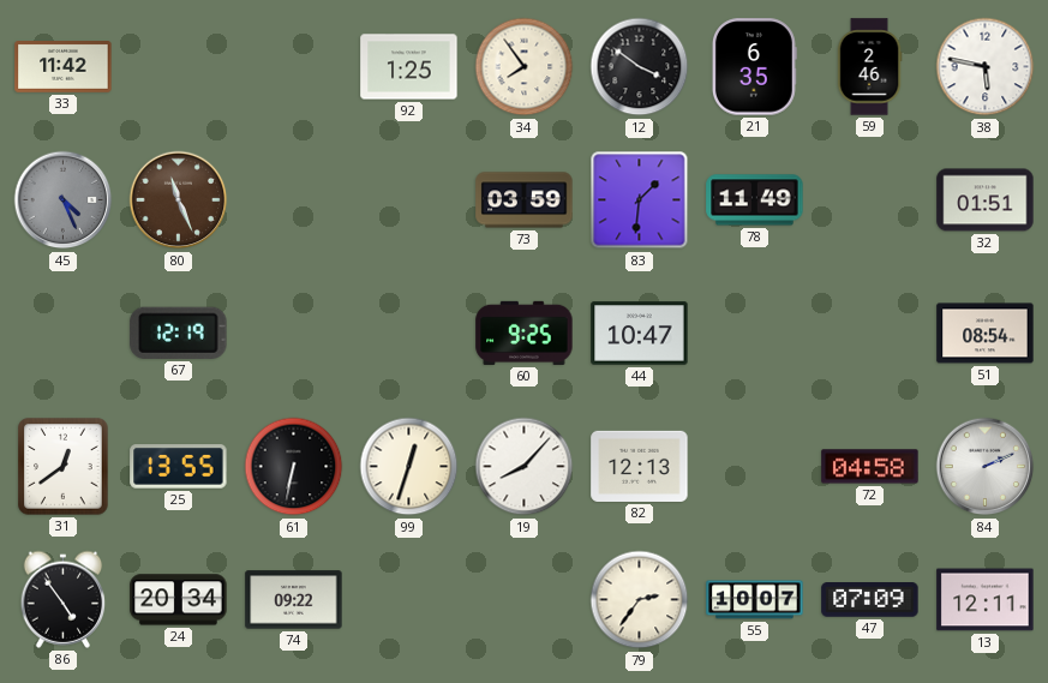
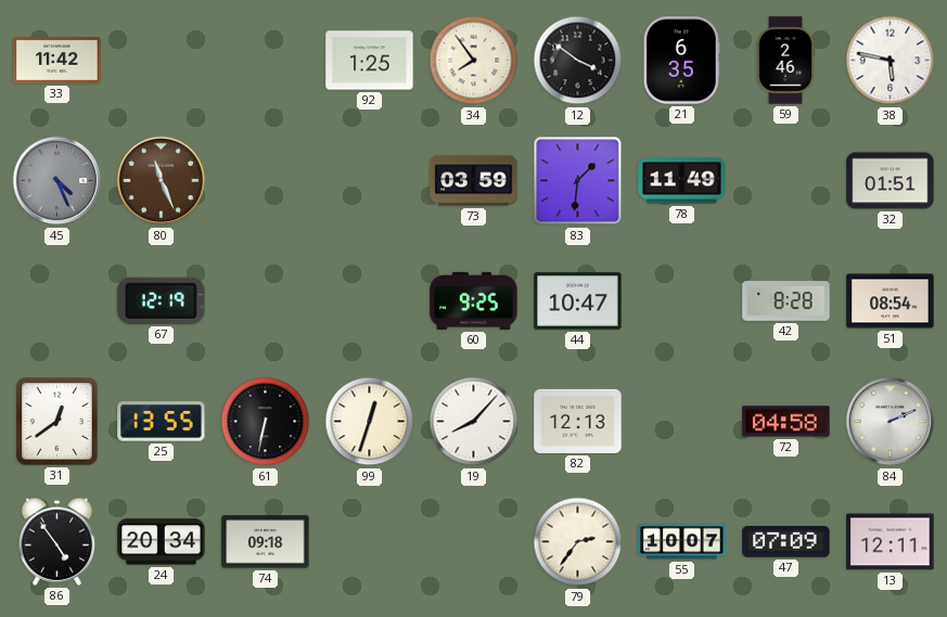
42: none -> 8:28 (786, 301)
74: 09:22 -> 09:18 (266, 542)
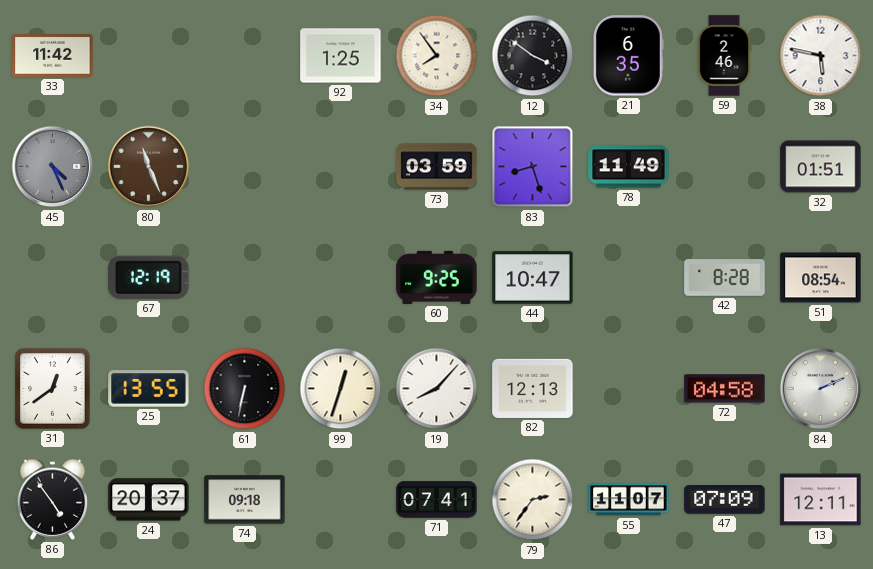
83: 1:31 -> 8:27 (533, 167)
24: 20:34 -> 20:37 (149, 500)
71: none -> 07:41 (437, 500)
55: 10:07 -> 11:07 (629, 500)
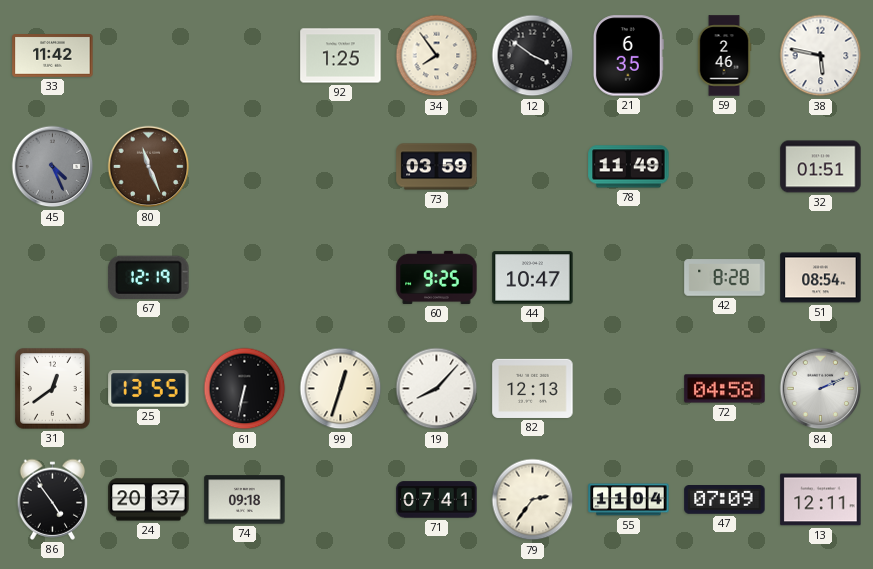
83: 8:27 -> none (533, 167)
55: 11:07 -> 11:04 (629, 500)
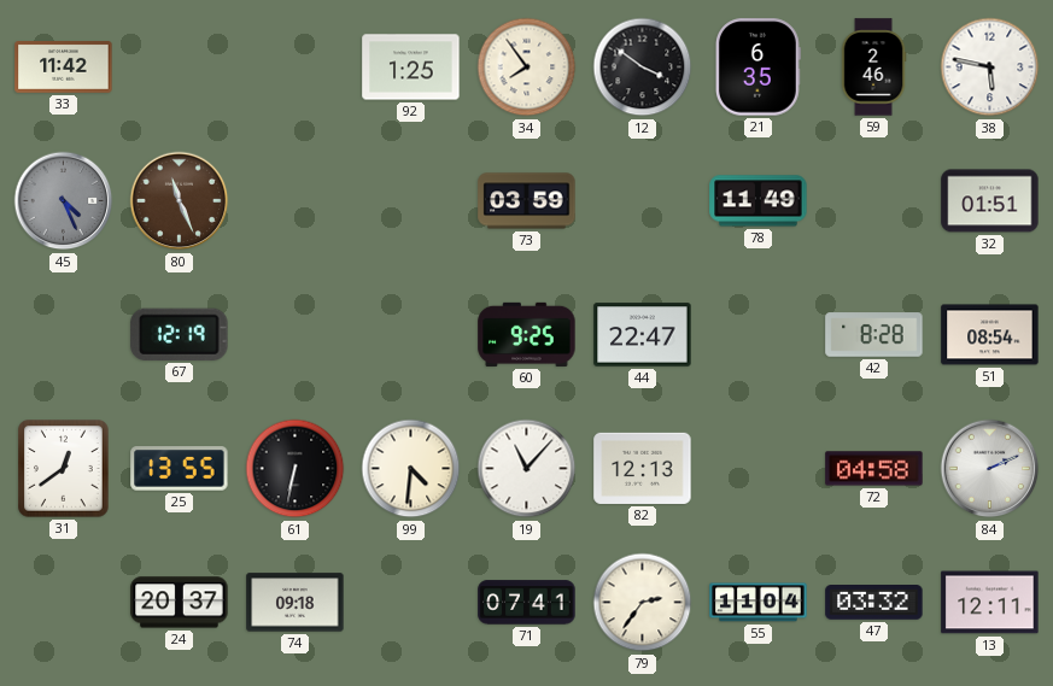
44: 10:47 -> 22:47 (643, 335)
99: 12:33 -> 4:31 (411, 469)
19: 8:07 -> 11:07 (527, 469)
86: 4:54 -> none (53, 499)
47: 07:09 -> 03:32 (874, 603)
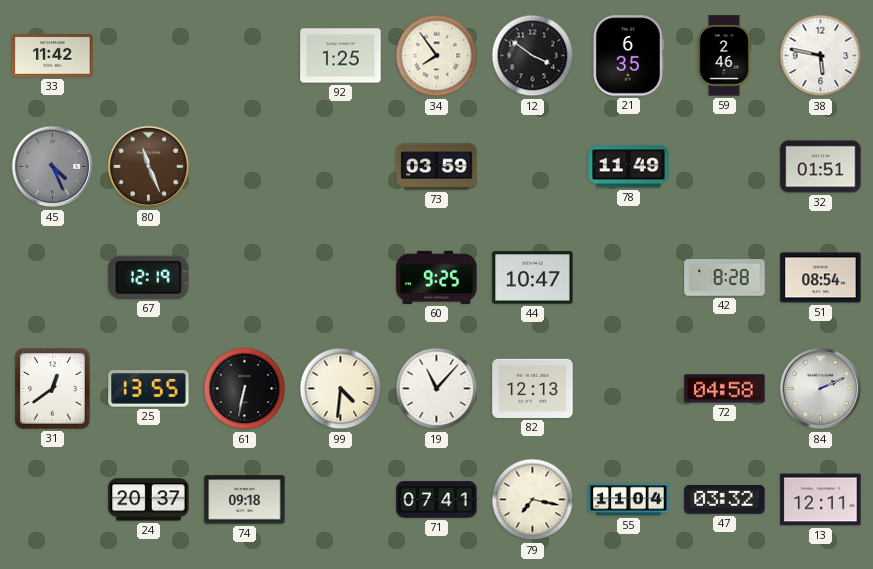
44: 22:47 -> 10:47 (533, 278)
79: 2:36 -> 7:17 (533, 500)
